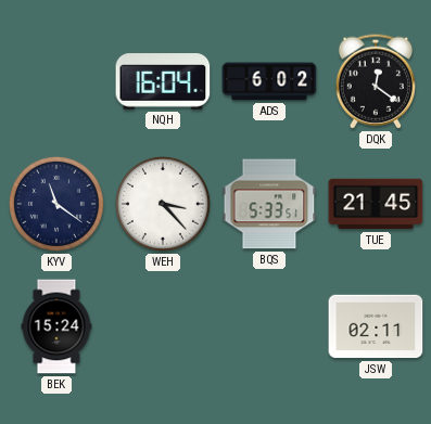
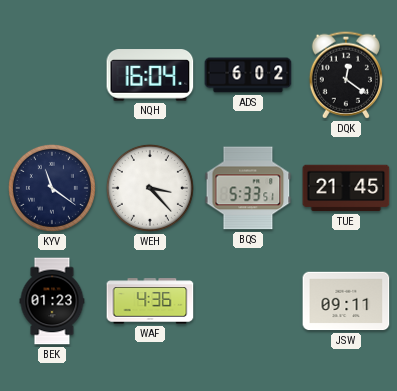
BEK: 15:24 -> 01:23 (52, 301)
WAF: none -> 4:36 (150, 301)
JSW: 02:11 -> 09:11 (346, 301)
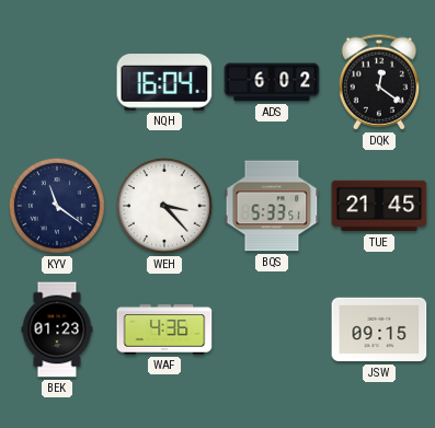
JSW: 09:11 -> 09:15 (379, 329)
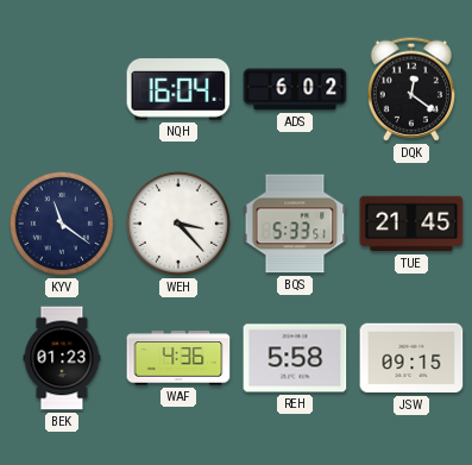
REH: none -> 5:58 (295, 358)
